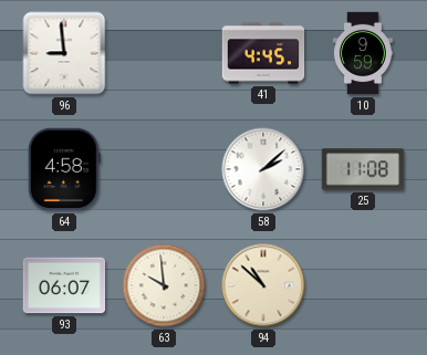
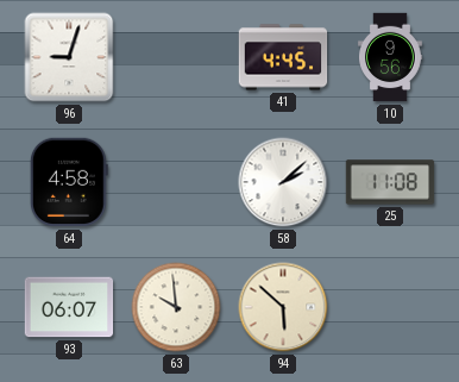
96: 8:59 -> 9:03 (69, 57)
10: 9:59 -> 9:56 (391, 57)
94: 10:52 -> 5:52 (283, 307)
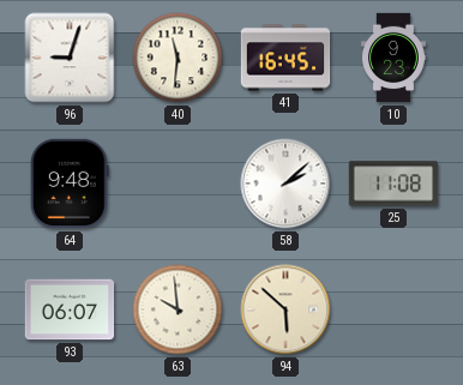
40: none -> 11:31 (178, 58)
41: 4:45 -> 16:45 (285, 58)
10: 9:56 -> 9:23 (395, 58)
64: 4:58 -> 9:48 (70, 184)
